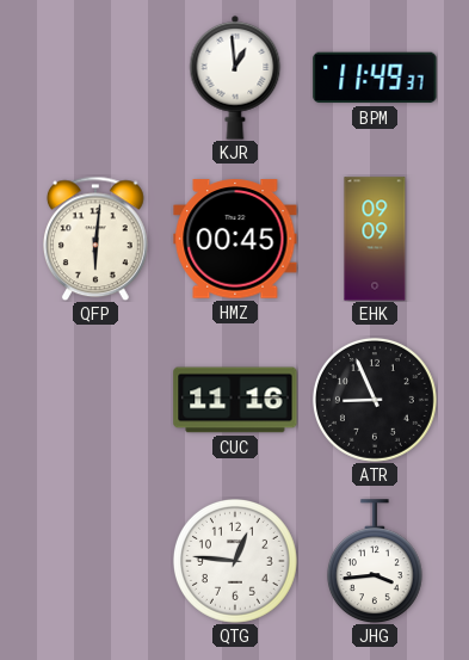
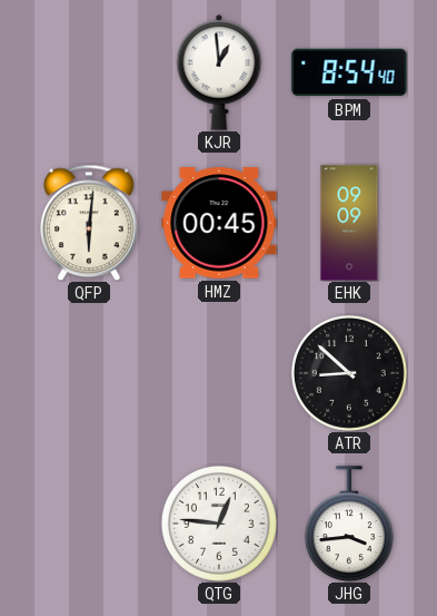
BPM: 11:49 -> 8:54 (349, 72)
CUC: 11:16 -> none (235, 400)
ATR: 8:56 -> 8:52 (349, 373)
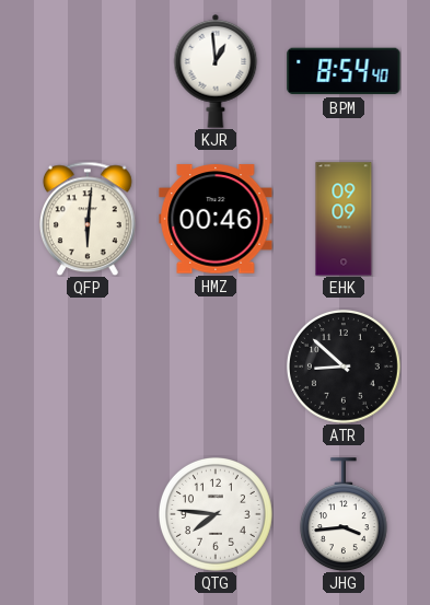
HMZ: 00:45 -> 00:46 (216, 219)
QTG: 12:46 -> 7:46 (216, 514)
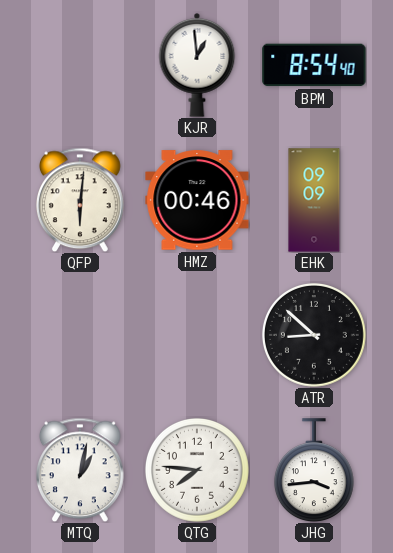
MTQ: none -> 1:02 (81, 470)
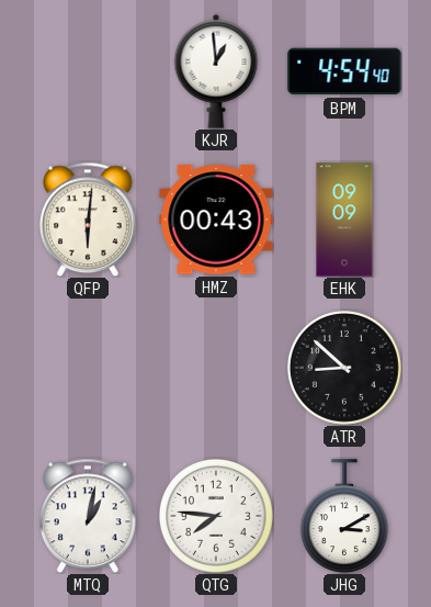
BPM: 8:54 -> 4:54 (344, 71)
HMZ: 00:46 -> 00:43 (216, 220)
JHG: 3:44 -> 3:10 (344, 516)
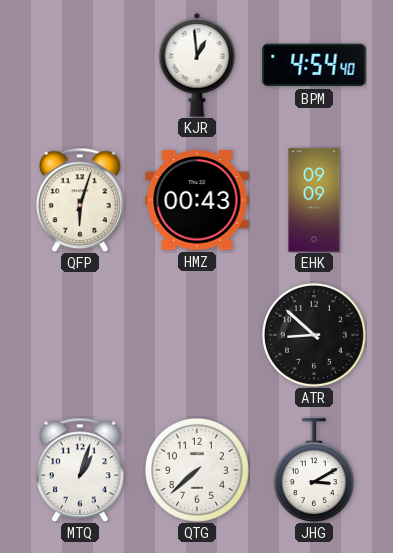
QFP: 6:01 -> 6:03 (81, 200)
MTQ: 1:02 -> 1:03 (81, 470)
QTG: 7:46 -> 7:38 (197, 470)
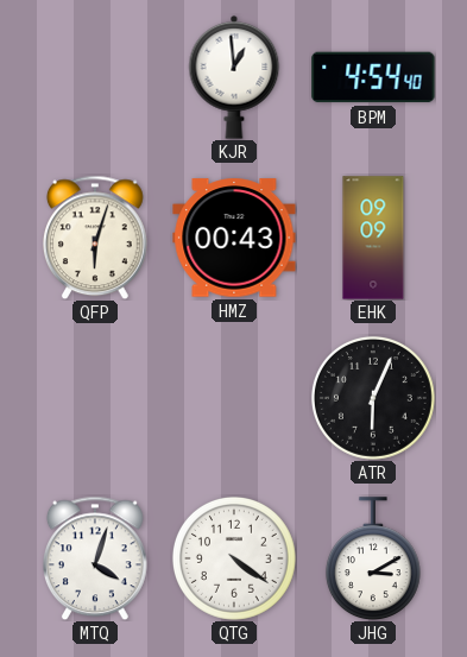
ATR: 8:52 -> 6:04 (373, 398)
MTQ: 1:03 -> 4:03 (96, 558)
QTG: 7:38 -> 4:21 (234, 558)
